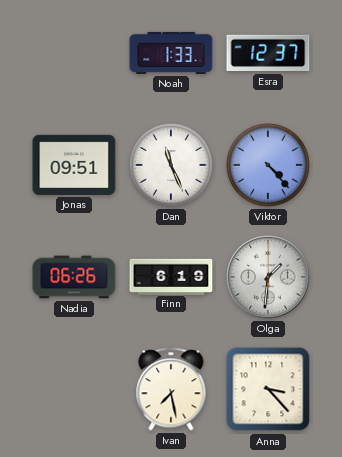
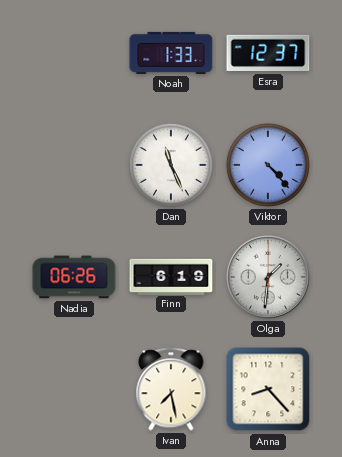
Jonas: 09:51 -> none (74, 165)
Anna: 3:23 -> 8:23 (268, 389)
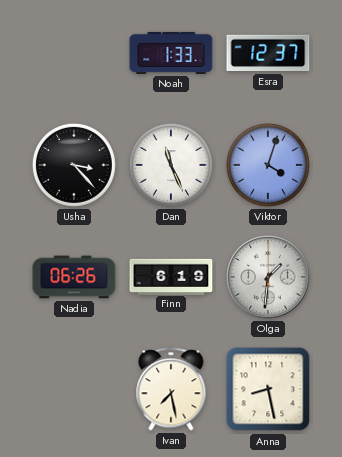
Usha: none -> 3:23 (74, 165)
Viktor: 4:23 -> 4:03 (268, 165)
Anna: 8:23 -> 8:28 (268, 389)
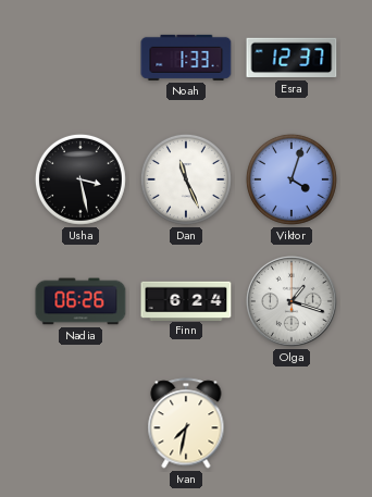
Usha: 3:23 -> 3:28 (80, 179)
Finn: 6:19 -> 6:24 (186, 300)
Olga: 1:31 -> 1:18 (293, 302)
Ivan: 7:28 -> 7:32 (186, 423)
Anna: 8:28 -> none (268, 389)
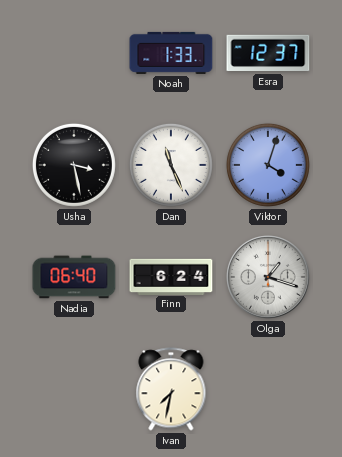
Nadia: 06:26 -> 06:40 (74, 277)
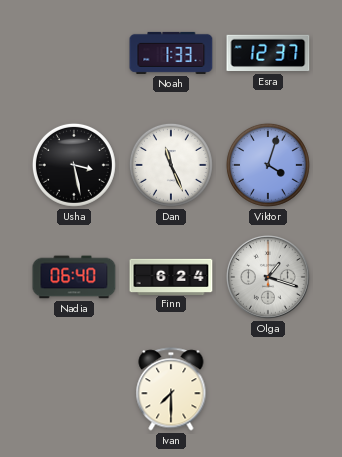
Ivan: 7:32 -> 7:30 (171, 389)
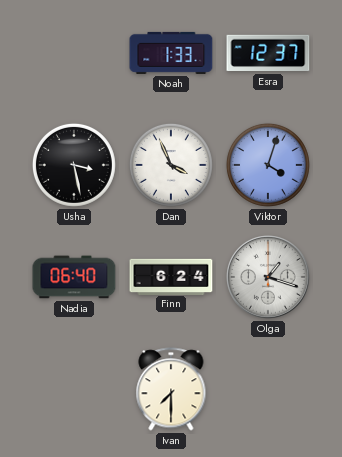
Dan: 11:26 -> 3:56 (171, 165)
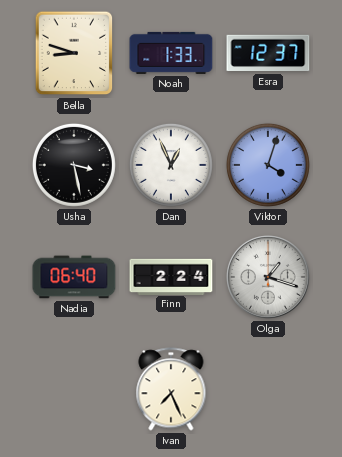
Bella: none -> 8:48 (74, 53)
Dan: 3:56 -> 12:56 (171, 165)
Finn: 6:24 -> 2:24 (171, 276)
Ivan: 7:30 -> 7:26 (171, 389)
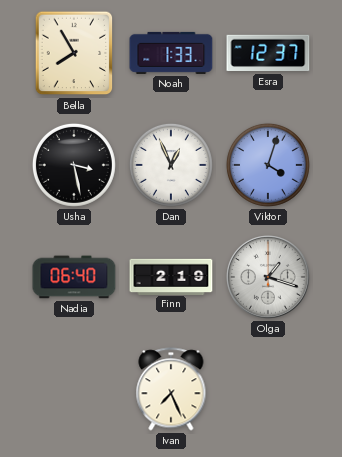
Bella: 8:48 -> 7:55 (74, 53)
Finn: 2:24 -> 2:19 (171, 276)
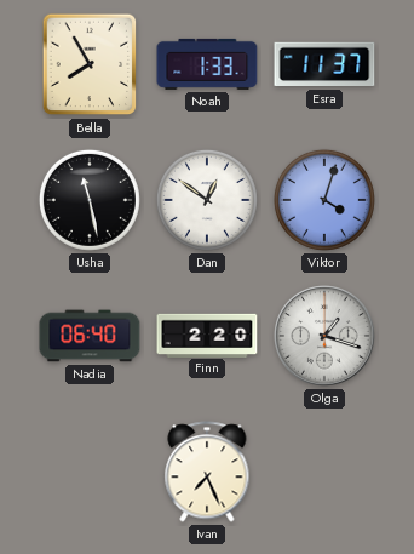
Esra: 12:37 -> 11:37 (324, 64)
Usha: 3:28 -> 11:28 (90, 200)
Dan: 12:56 -> 12:51 (207, 200)
Finn: 2:19 -> 2:20 (207, 335)
